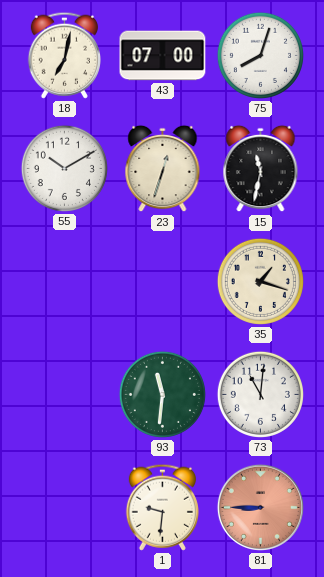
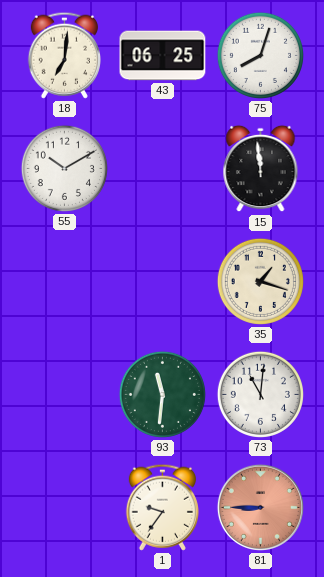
18: 7:02 -> 7:01 (64, 55)
43: 07:00 -> 06:25 (163, 56)
23: 12:33 -> none (163, 169)
15: 11:32 -> 11:59 (261, 169)
1: 9:31 -> 9:36 (162, 507)
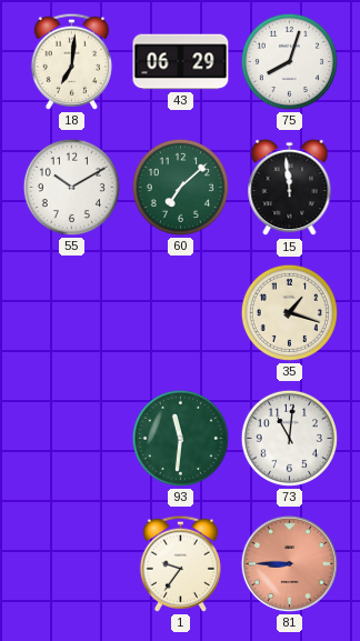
43: 06:25 -> 06:29 (181, 62)
60: none -> 7:08 (180, 187)
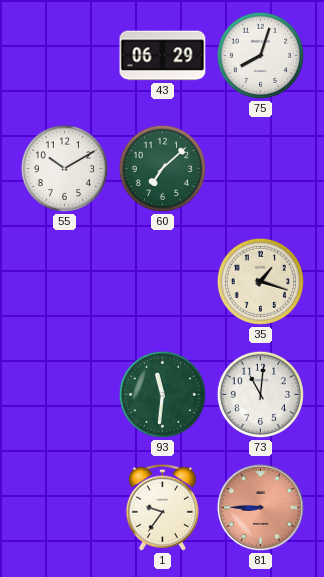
18: 7:01 -> none (71, 61)
15: 11:59 -> none (290, 188)
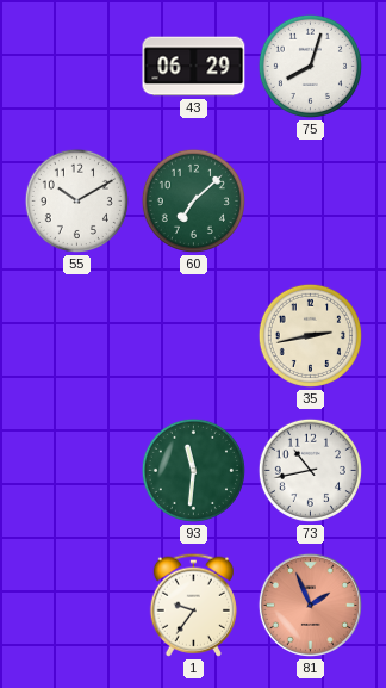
35: 1:18 -> 2:43 (310, 335)
73: 11:01 -> 10:43 (310, 470)
81: 8:45 -> 1:56 (310, 605)
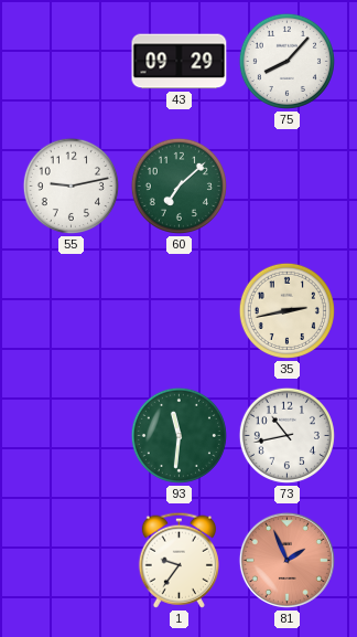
43: 06:29 -> 09:29 (180, 62)
75: 8:03 -> 8:07 (286, 61)
55: 10:10 -> 9:13 (71, 185)
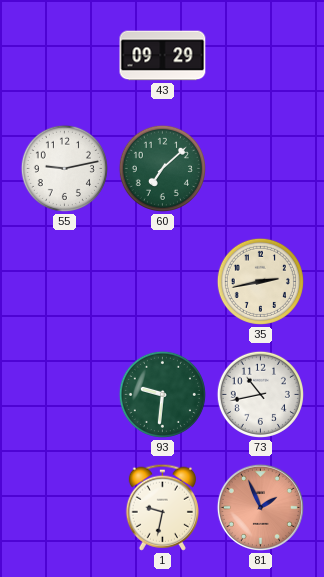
75: 8:07 -> none (286, 61)
93: 11:31 -> 9:31 (162, 394)
1: 9:36 -> 9:32 (162, 507)
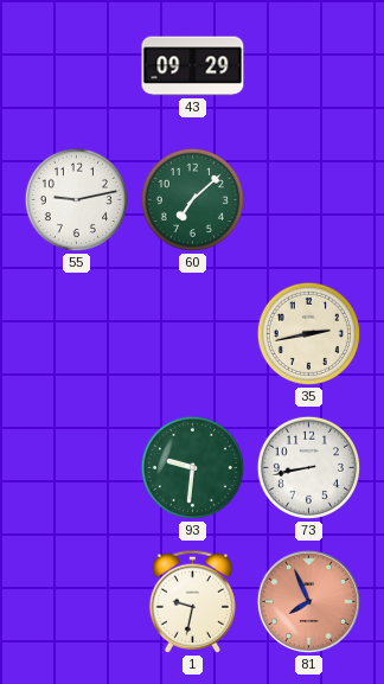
73: 10:43 -> 8:43 (308, 467)
81: 1:56 -> 7:56 (308, 601)
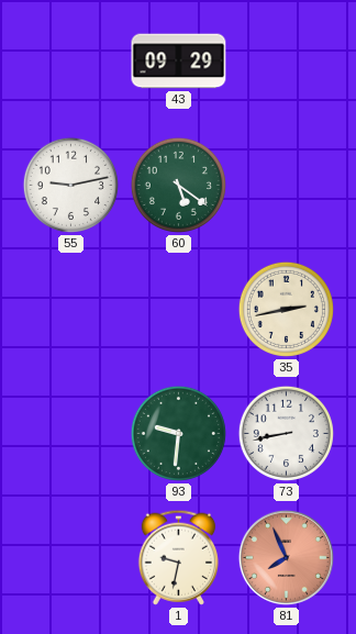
60: 7:08 -> 5:21 (178, 185)
